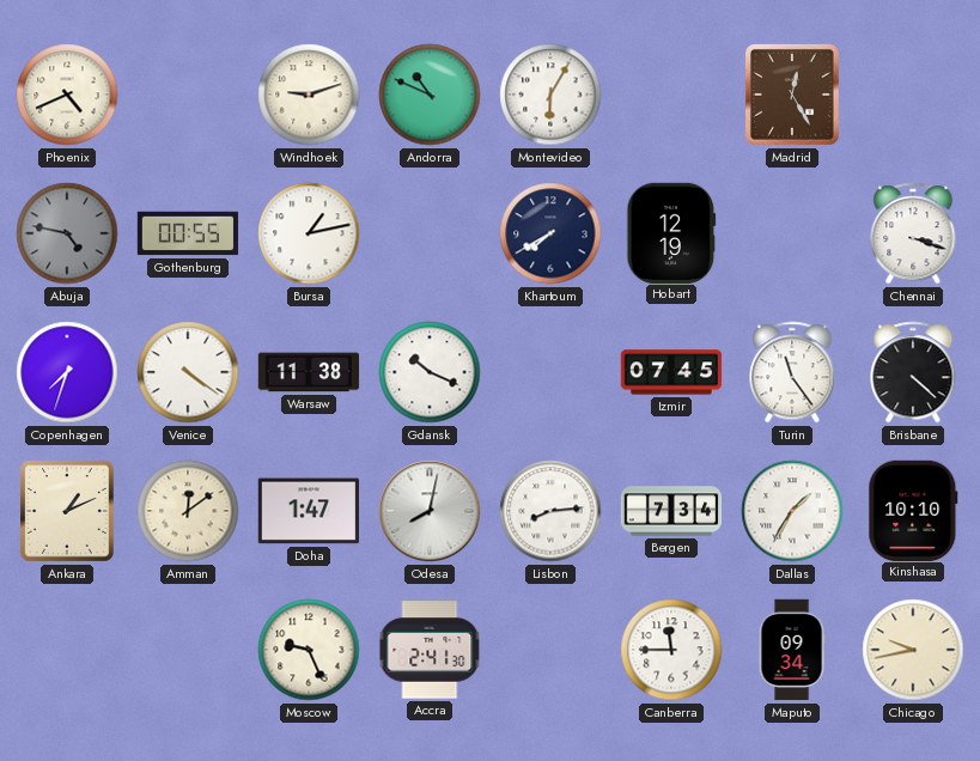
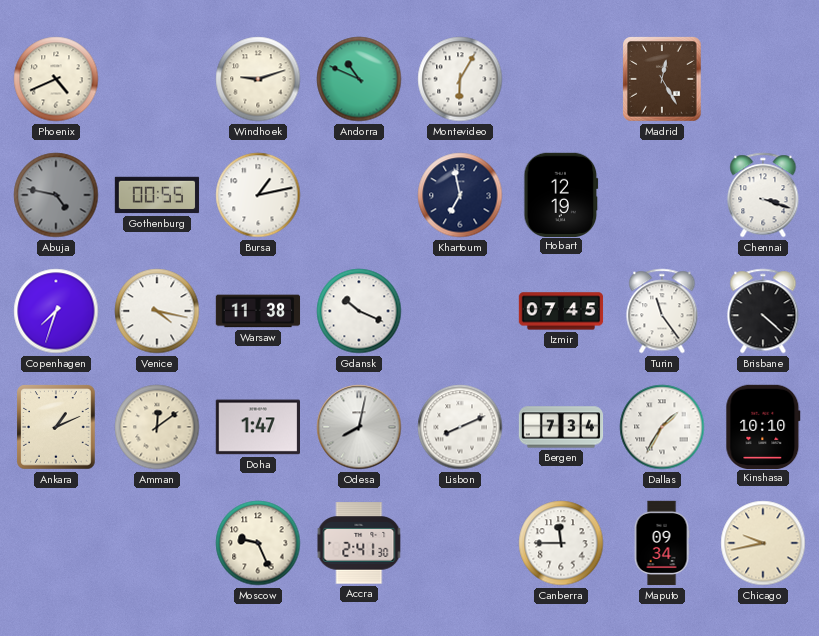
Khartoum: 7:40 -> 6:58 (460, 195)
Venice: 4:21 -> 4:17 (157, 311)
Lisbon: 8:14 -> 8:11 (460, 427)
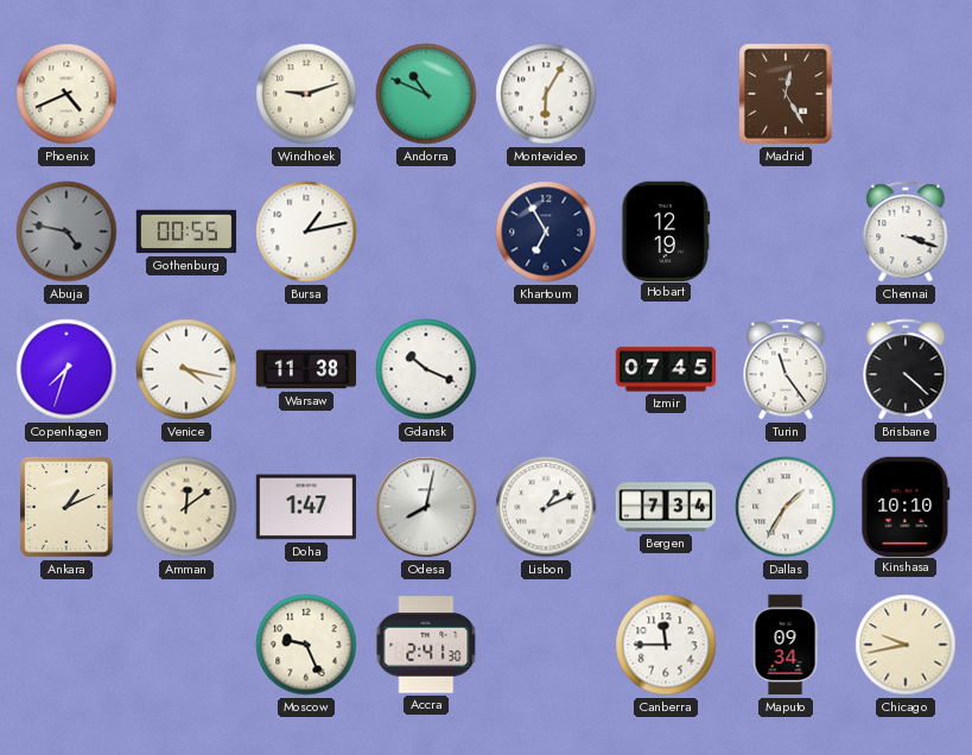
Khartoum: 6:58 -> 6:55 (546, 231)
Lisbon: 8:11 -> 1:11 (546, 507)
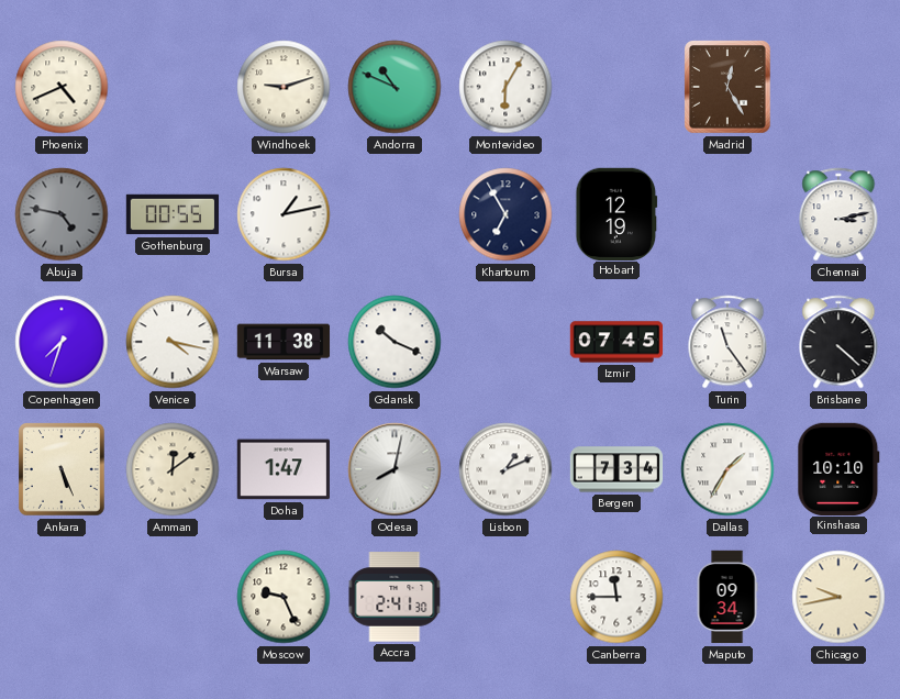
Chennai: 3:18 -> 3:13 (838, 214)
Ankara: 1:11 -> 5:26 (62, 469)
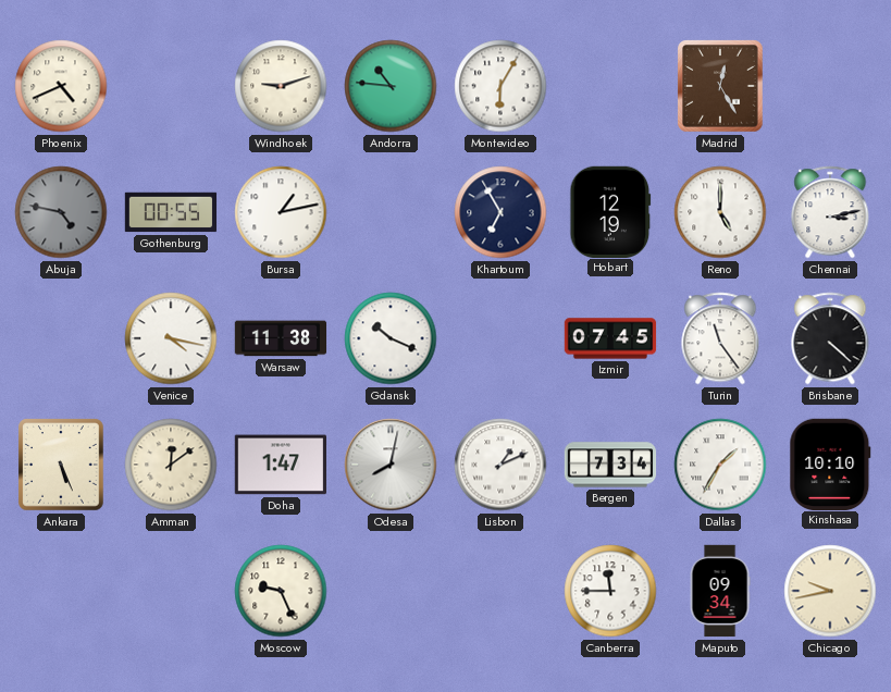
Andorra: 10:49 -> 10:46 (391, 86)
Reno: none -> 5:00 (720, 212)
Copenhagen: 7:33 -> none (62, 342)
Accra: 2:41 -> none (395, 597)
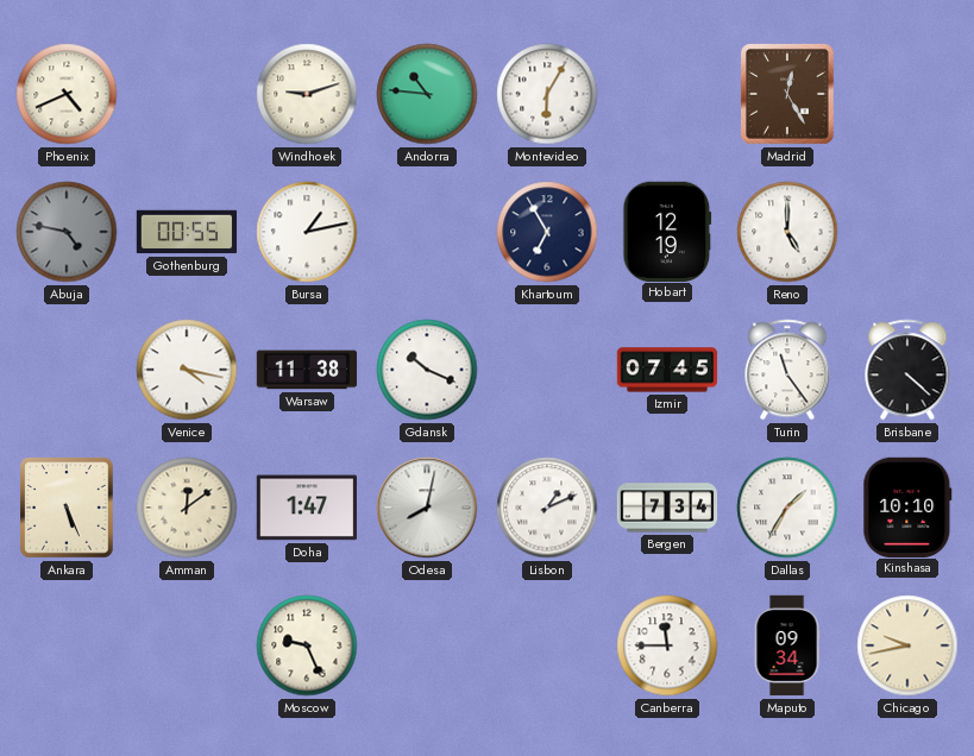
Chennai: 3:13 -> none (830, 212)
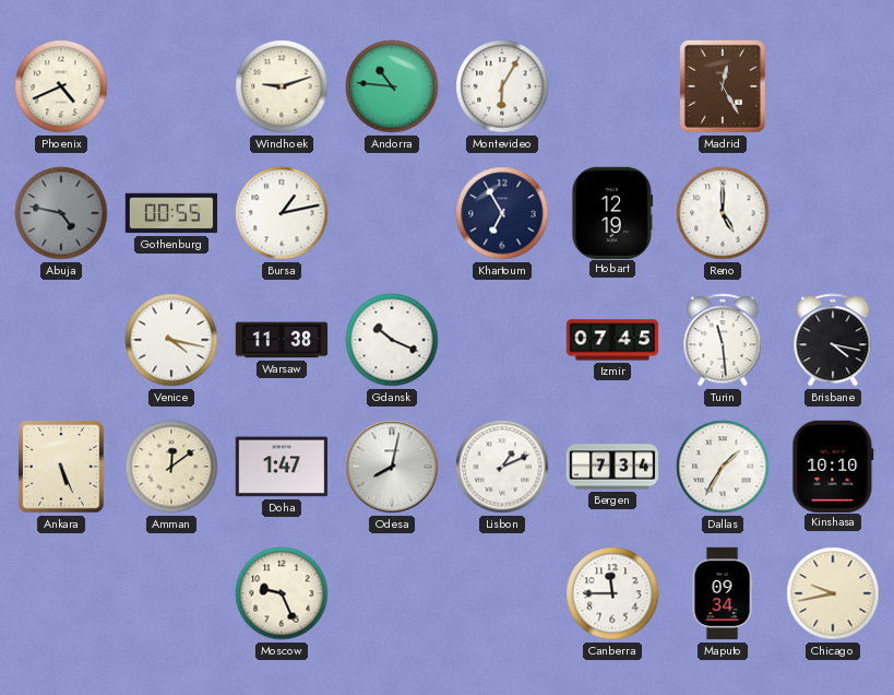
Turin: 11:24 -> 11:29 (723, 340)
Brisbane: 4:22 -> 4:17 (833, 340)
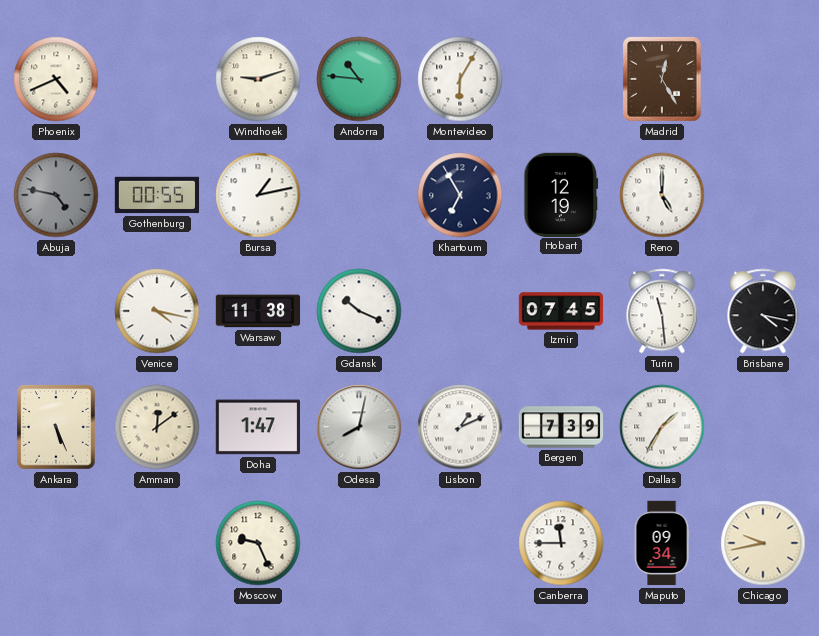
Bergen: 7:34 -> 7:39 (561, 427)
Kinshasa: 10:10 -> none (833, 466)
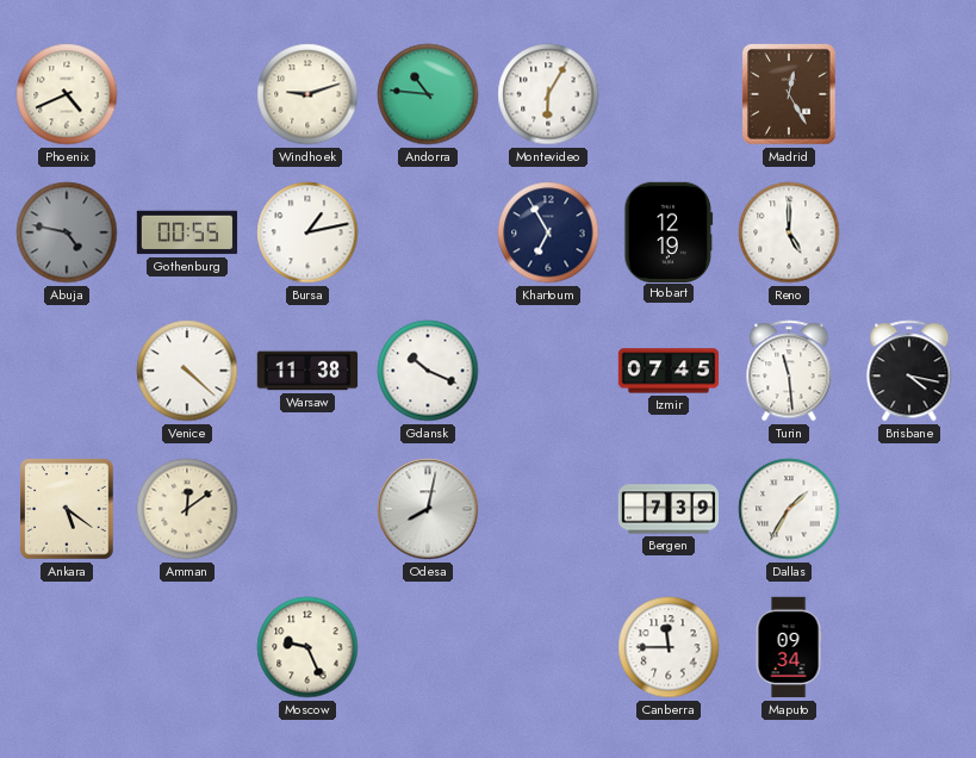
Venice: 4:17 -> 4:22 (187, 371)
Ankara: 5:26 -> 5:21 (67, 509)
Doha: 1:47 -> none (257, 427)
Lisbon: 1:11 -> none (460, 427)
Chicago: 9:43 -> none (763, 543)
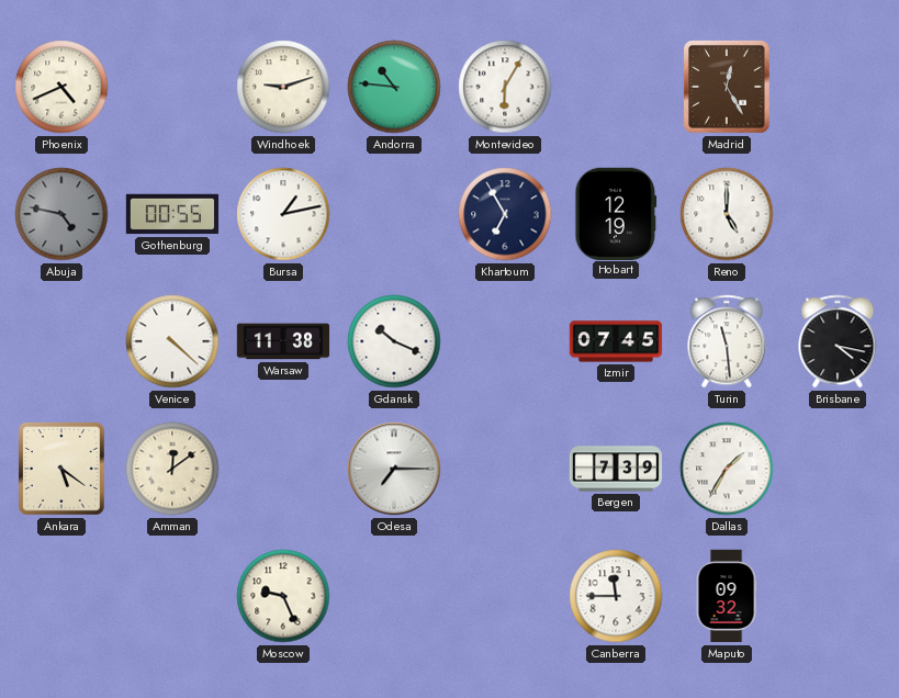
Odesa: 8:02 -> 7:15 (394, 469)
Maputo: 09:34 -> 09:32 (727, 596)
